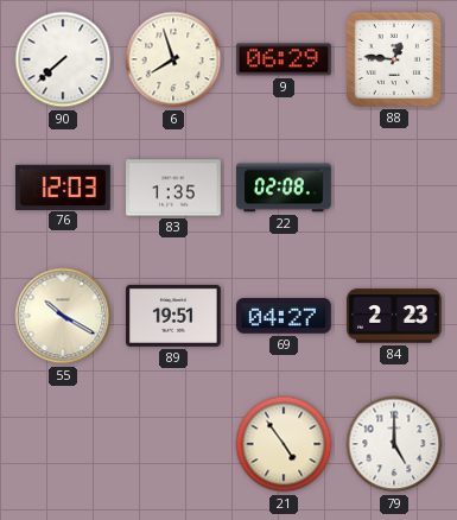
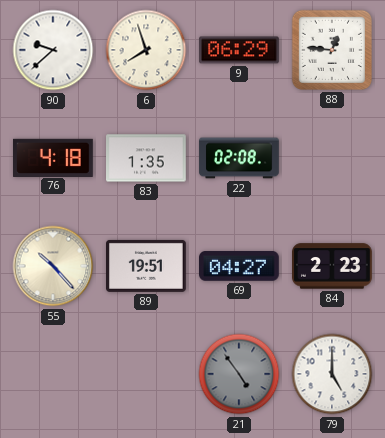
90: 7:38 -> 9:38 (53, 50)
76: 12:03 -> 4:18 (53, 157)
55: 10:20 -> 10:23 (53, 266)
21 dial: cream -> grey (239, 374)
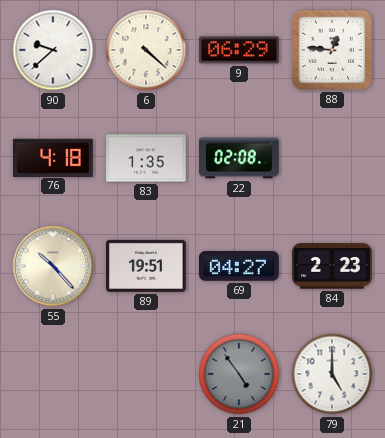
6: 7:57 -> 4:22 (146, 50)
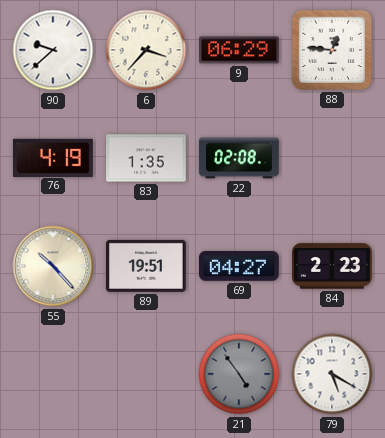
6: 4:22 -> 3:37 (146, 50)
76: 4:18 -> 4:19 (53, 157)
79: 5:00 -> 5:20 (332, 374)
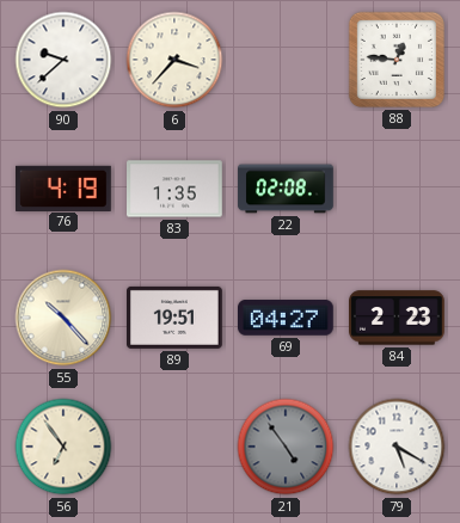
9: 06:29 -> none (240, 50)
56: none -> 6:54 (63, 447)
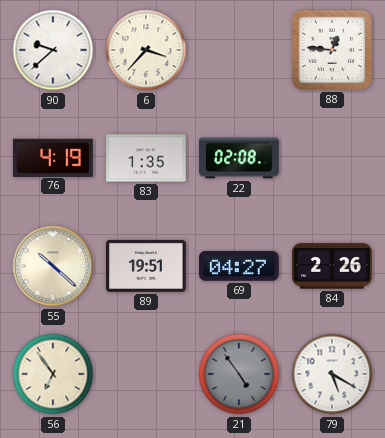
55: 10:23 -> 10:22 (53, 266)
84: 2:23 -> 2:26 (333, 266)
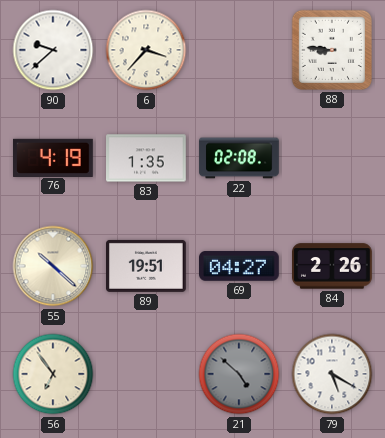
88: 12:46 -> 8:46 (332, 50)
21: 4:54 -> 4:52 (239, 374)
